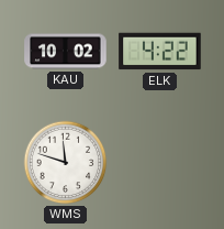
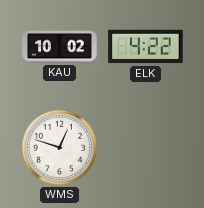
WMS: 11:48 -> 12:48 (60, 148)
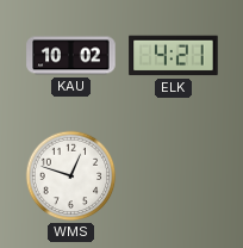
ELK: 4:22 -> 4:21 (174, 56)
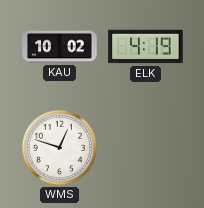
ELK: 4:21 -> 4:19 (146, 47)
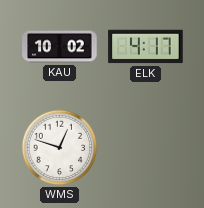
ELK: 4:19 -> 4:17 (146, 47)
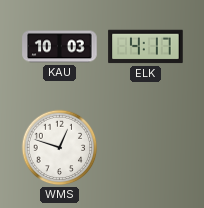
KAU: 10:02 -> 10:03 (60, 47)
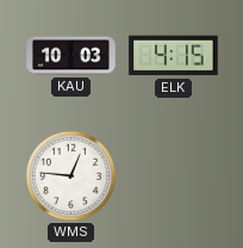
ELK: 4:17 -> 4:15 (174, 56)
WMS: 12:48 -> 12:46 (71, 176)
